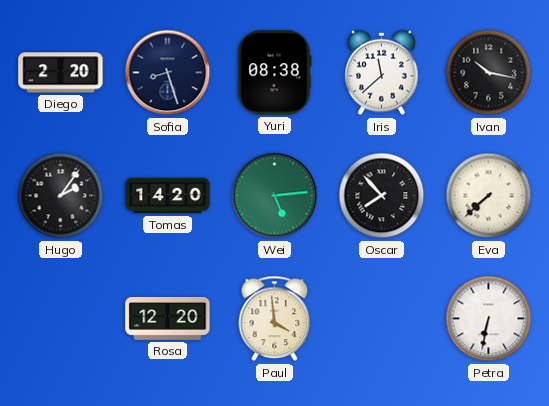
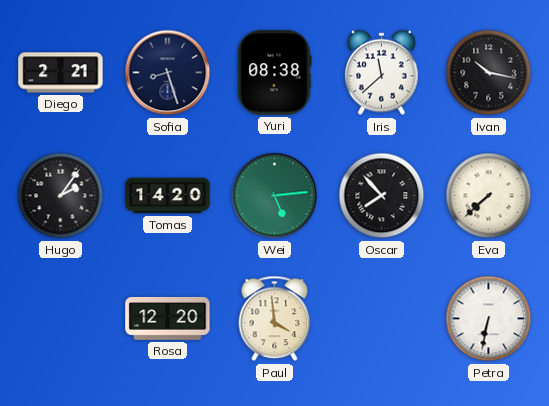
Diego: 2:20 -> 2:21 (61, 73)
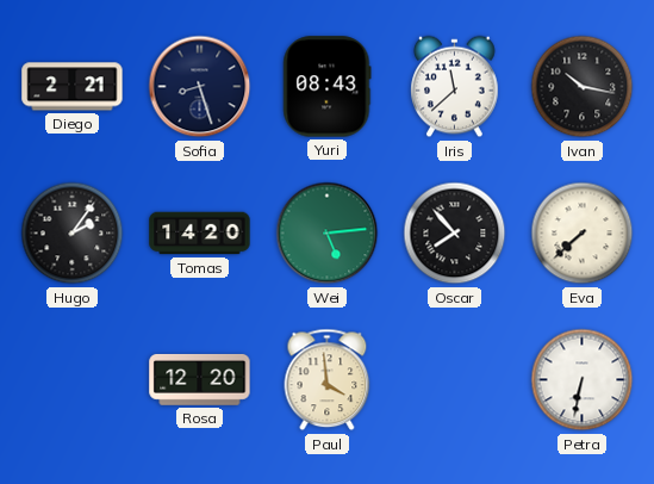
Yuri: 08:38 -> 08:43 (328, 87)
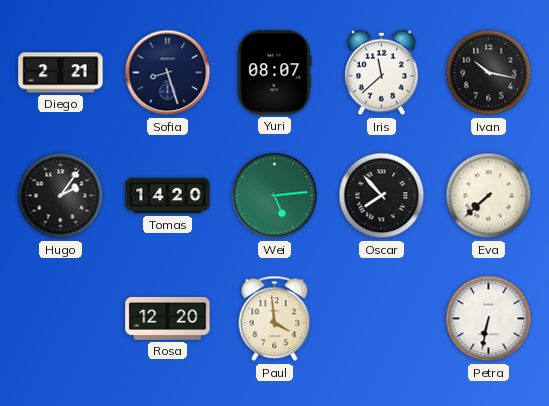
Yuri: 08:43 -> 08:07 (275, 73)
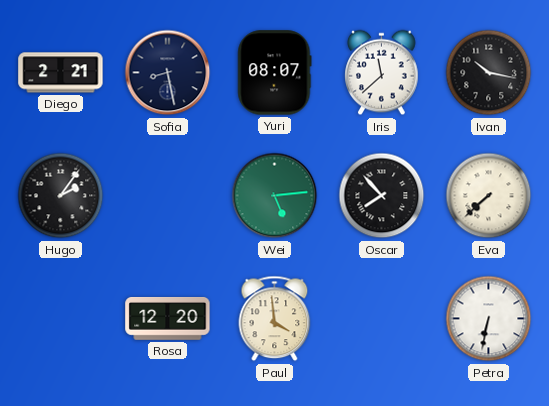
Sofia: 8:27 -> 8:28 (168, 73)
Tomas: 14:20 -> none (168, 196)
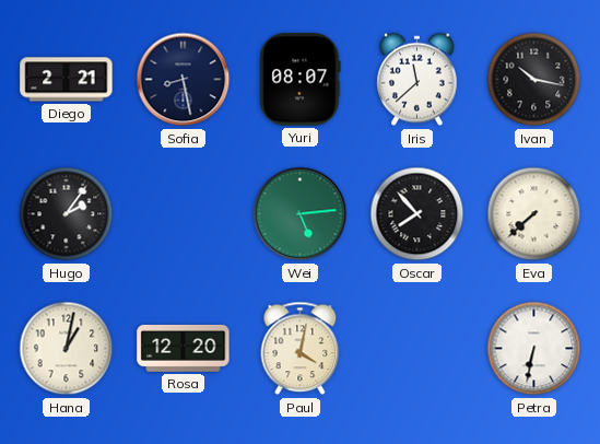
Hana: none -> 1:02 (67, 349)
Paul: 3:59 -> 4:02 (301, 349)
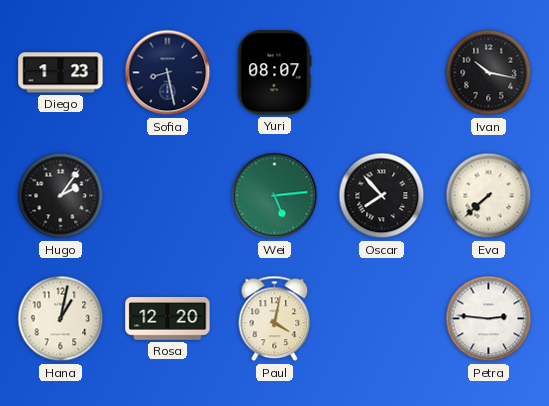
Diego: 2:21 -> 1:23 (61, 73)
Iris: 11:38 -> none (417, 80)
Petra: 6:32 -> 2:46 (489, 319)
